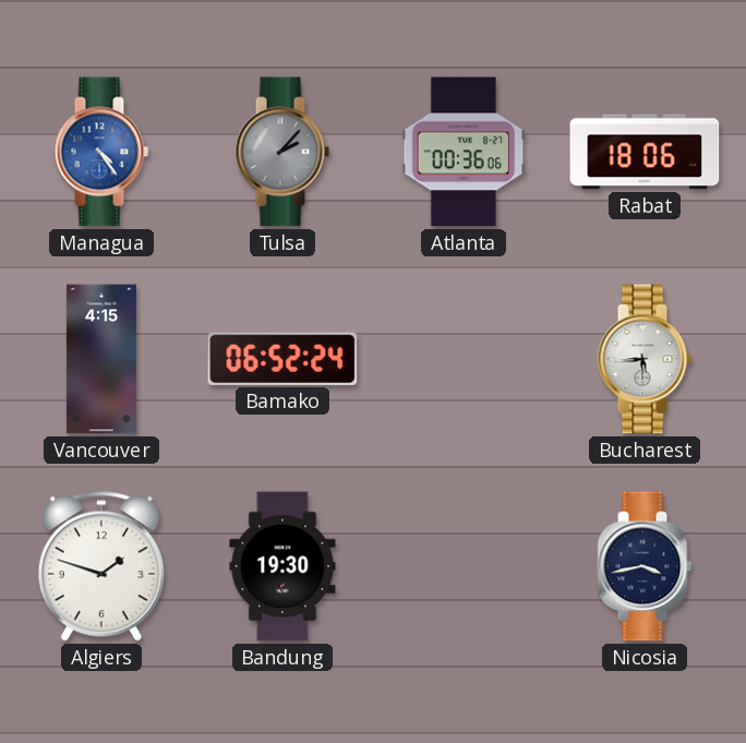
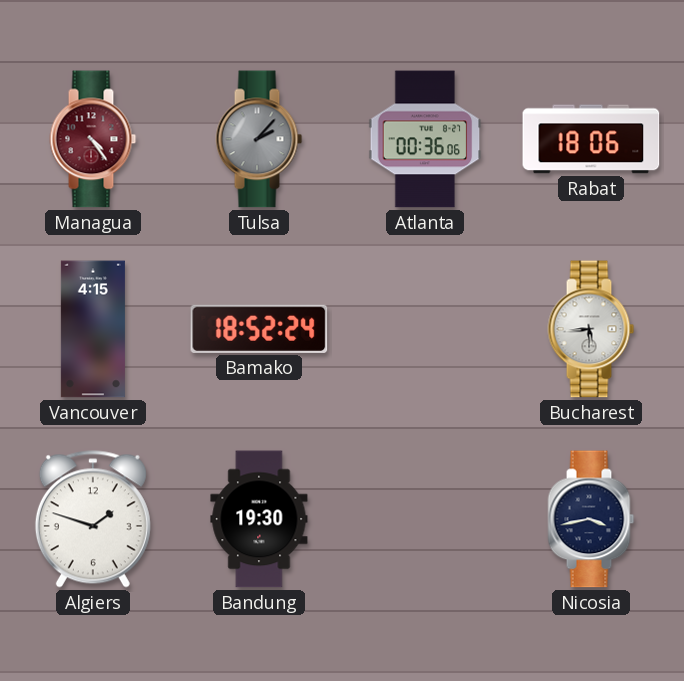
Managua dial: blue -> burgundy (93, 139)
Bamako: 06:52 -> 18:52 (259, 329)
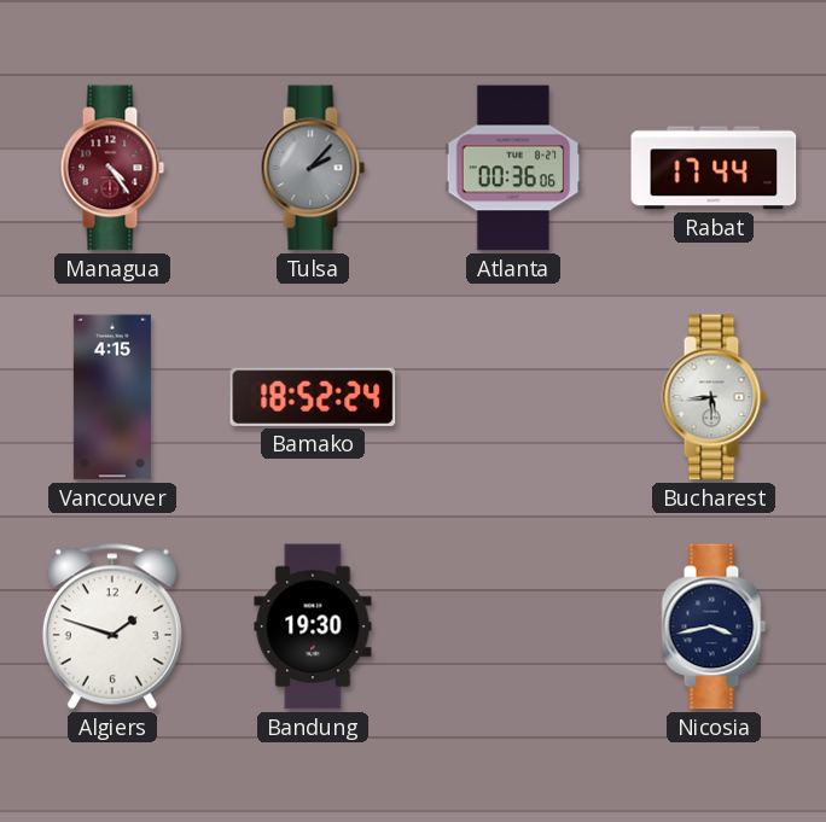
Rabat: 18:06 -> 17:44 (714, 168)
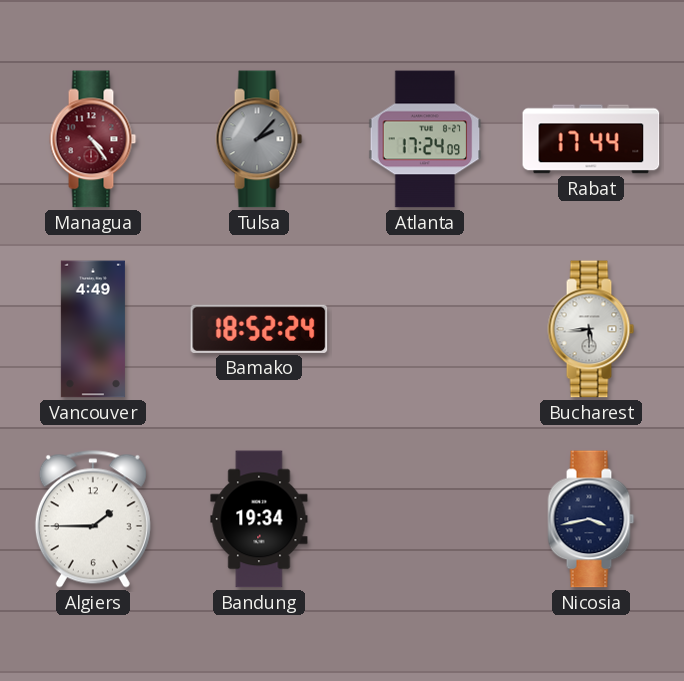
Atlanta: 00:36 -> 17:24 (425, 139)
Vancouver: 4:15 -> 4:49 (93, 329)
Algiers: 1:48 -> 1:45 (93, 519)
Bandung: 19:30 -> 19:34 (259, 519)
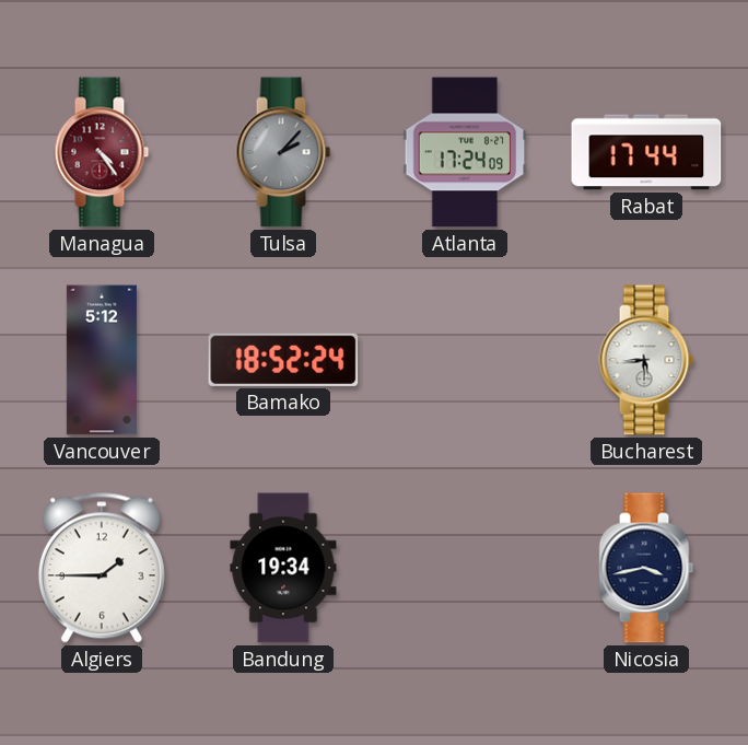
Vancouver: 4:49 -> 5:12 (102, 360)
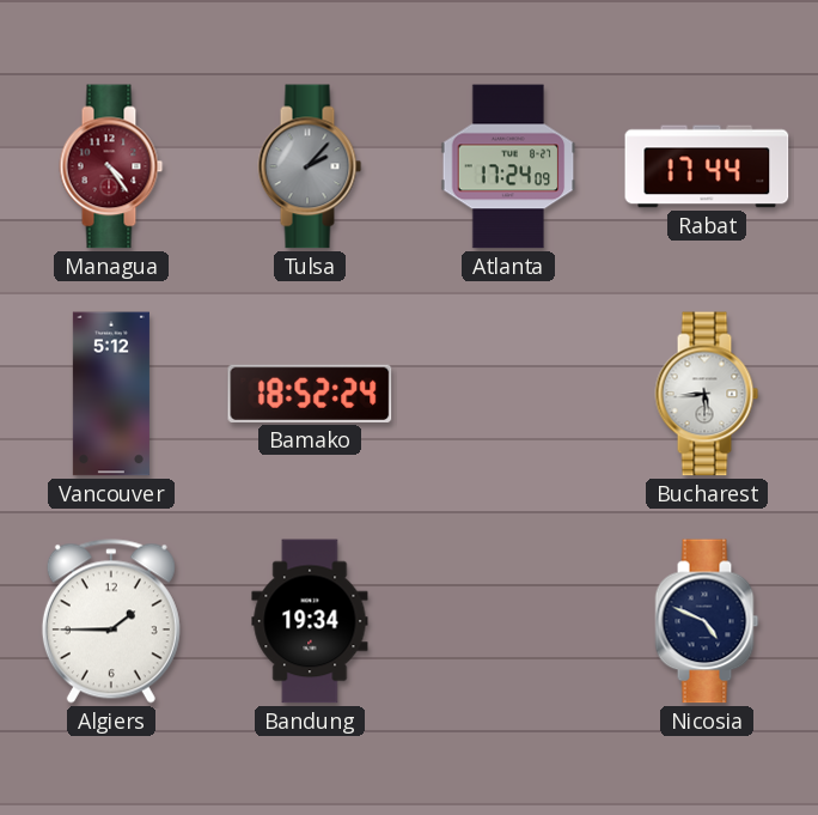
Nicosia: 3:43 -> 4:49 (707, 621)
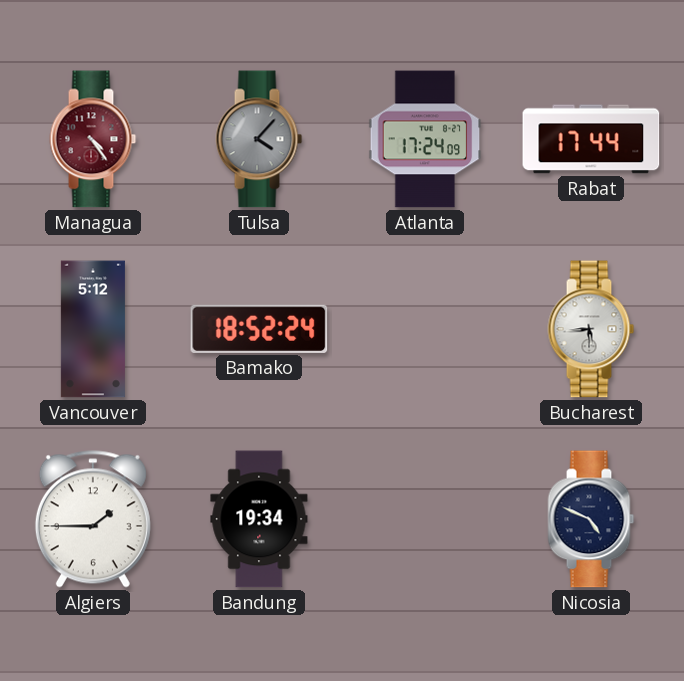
Tulsa: 2:07 -> 4:07 (259, 139)
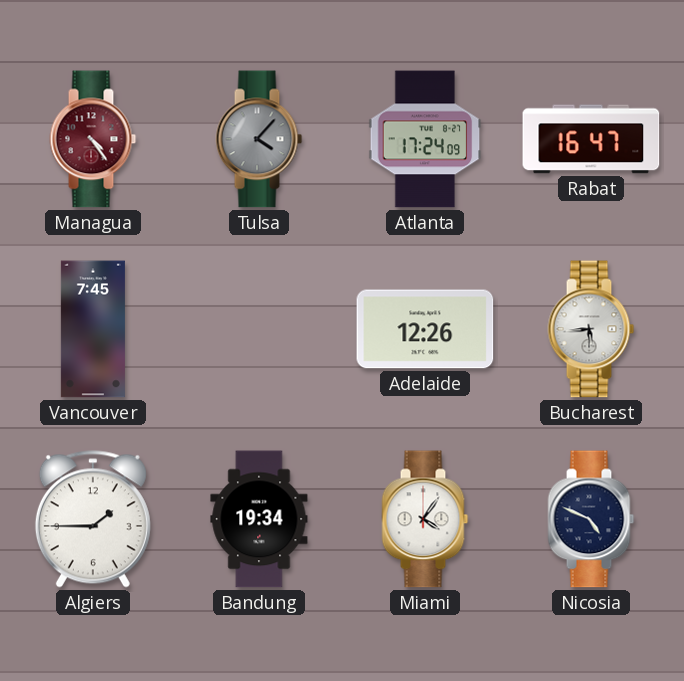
Rabat: 17:44 -> 16:47 (591, 139)
Vancouver: 5:12 -> 7:45 (93, 329)
Bamako: 18:52 -> none (259, 329)
Adelaide: none -> 12:26 (425, 329)
Miami: none -> 4:06 (425, 519)
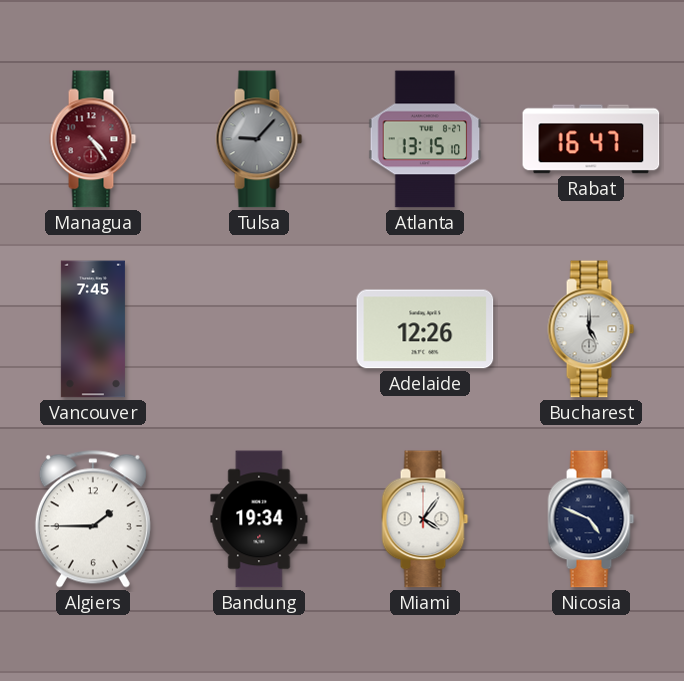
Tulsa: 4:07 -> 9:07 (259, 139)
Atlanta: 17:24 -> 13:15 (425, 139)
Bucharest: 5:44 -> 5:00 (591, 329)
